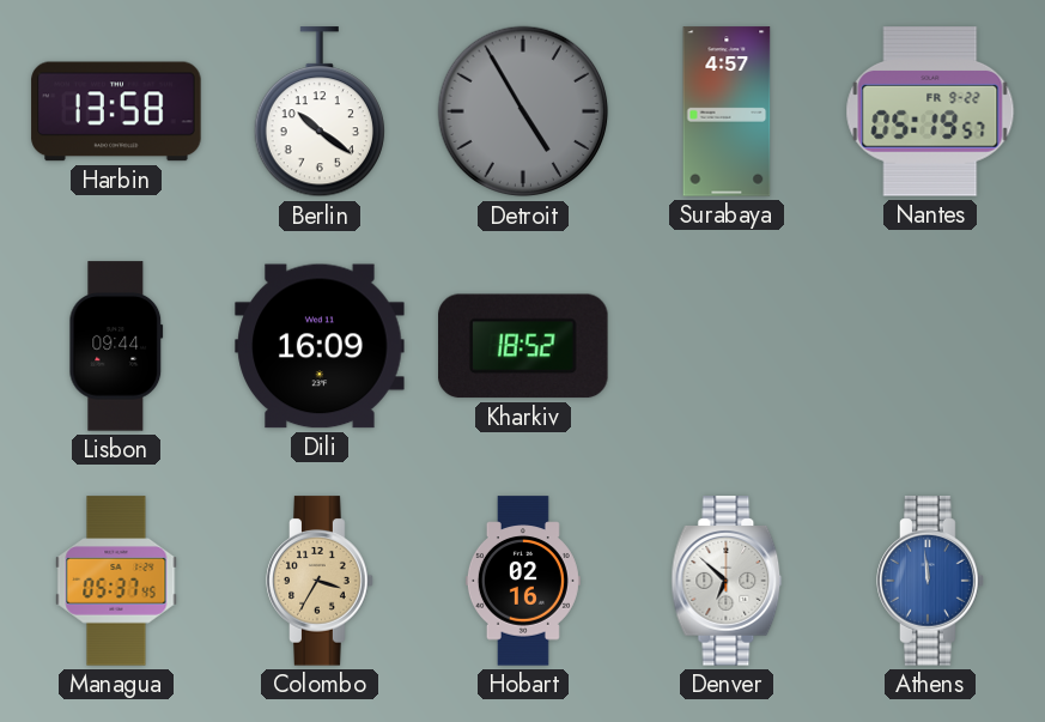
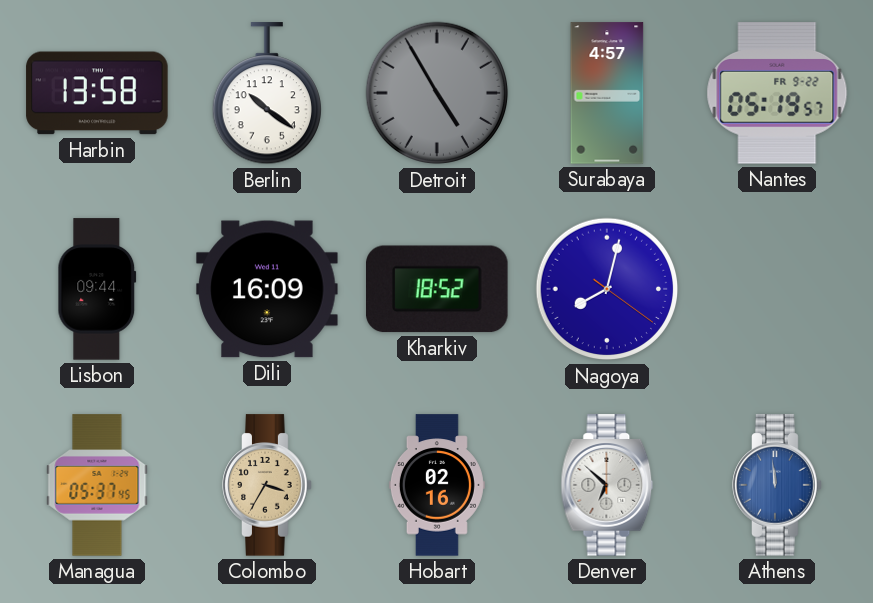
Nagoya: none -> 8:02 (607, 289)
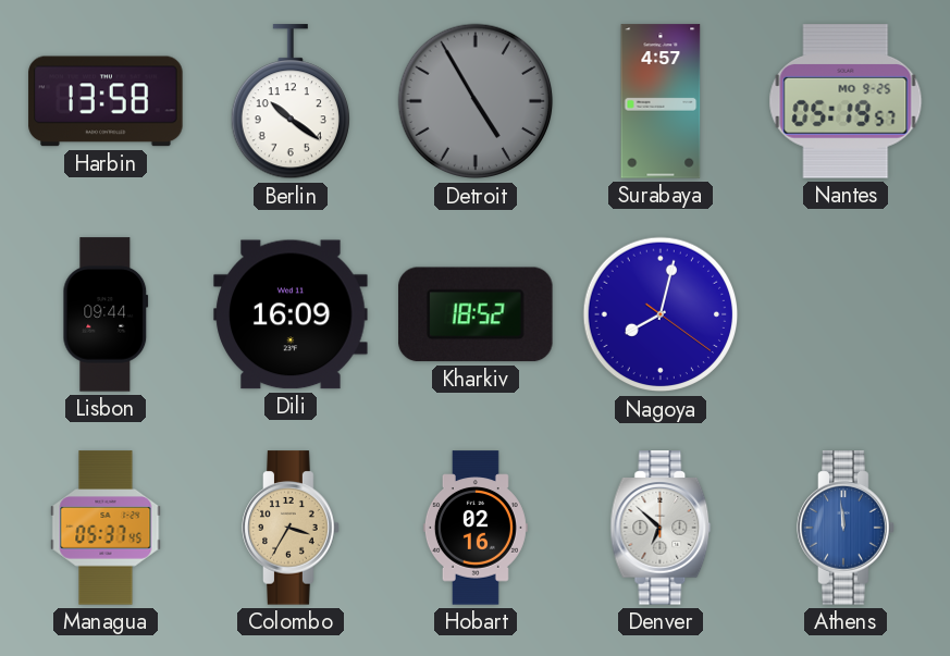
Nantes date: FR 9-22 -> MO 9-25 (846, 101)
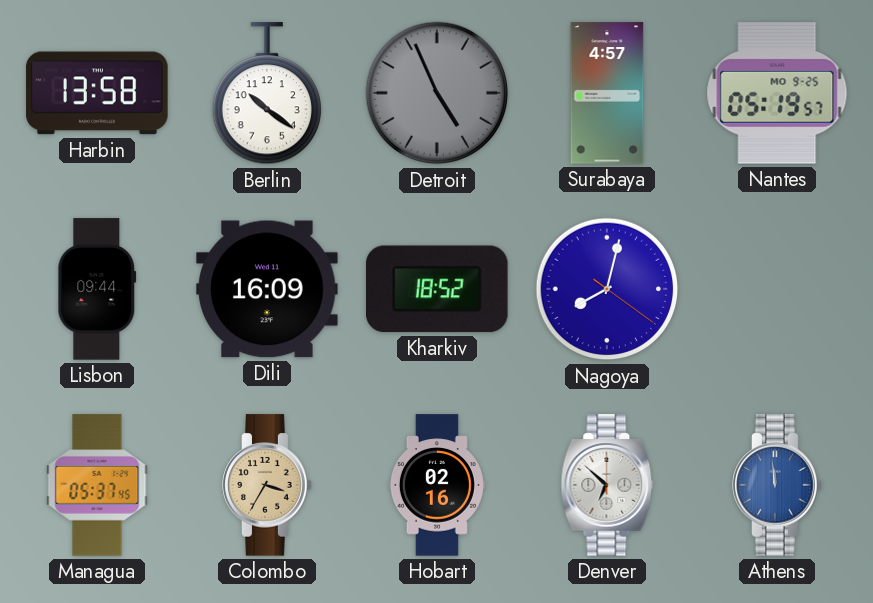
Detroit: 4:55 -> 4:56 (437, 93)
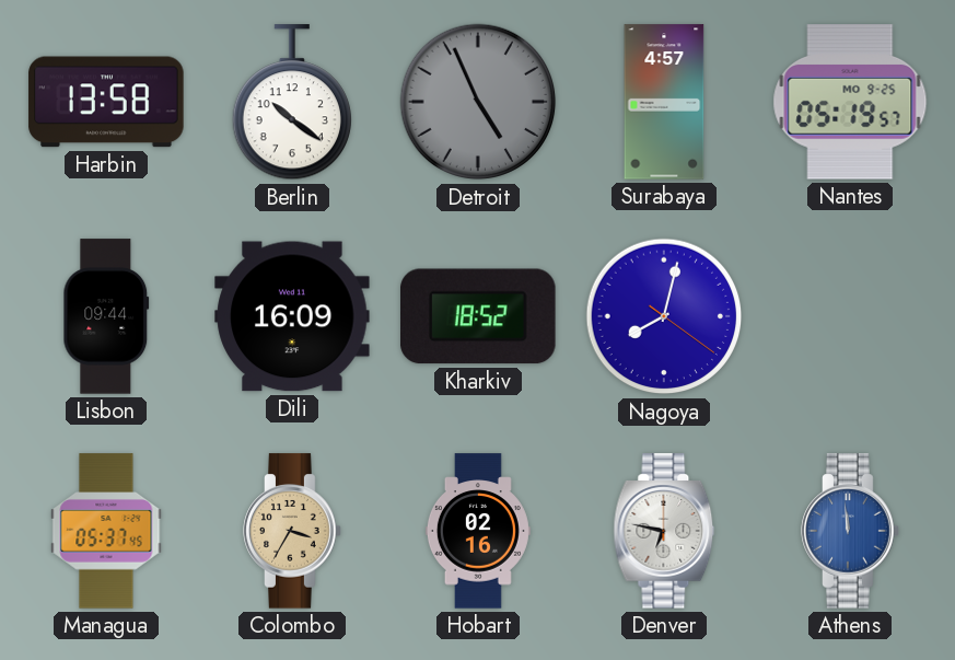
Denver: 6:52 -> 6:47 (664, 531)
